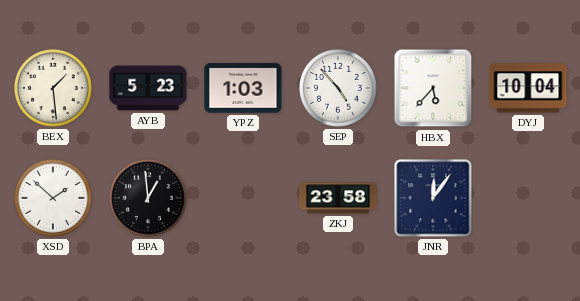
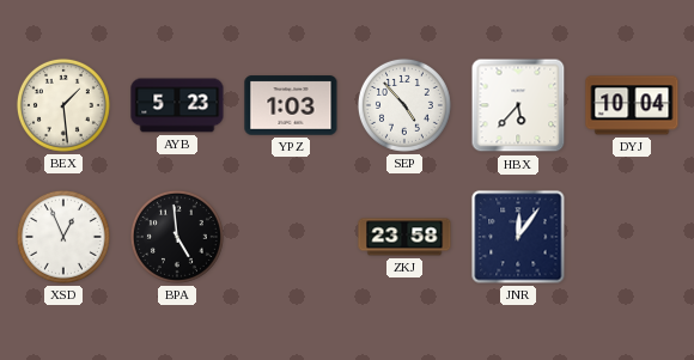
XSD: 1:52 -> 12:56 (63, 237)
BPA: 12:59 -> 4:59 (177, 237)
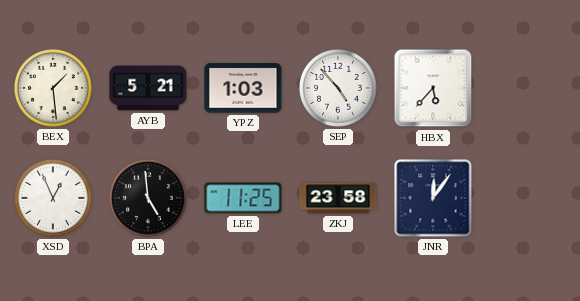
AYB: 5:23 -> 5:21 (148, 88)
DYJ: 10:04 -> none (632, 105)
LEE: none -> 11:25 (243, 198)
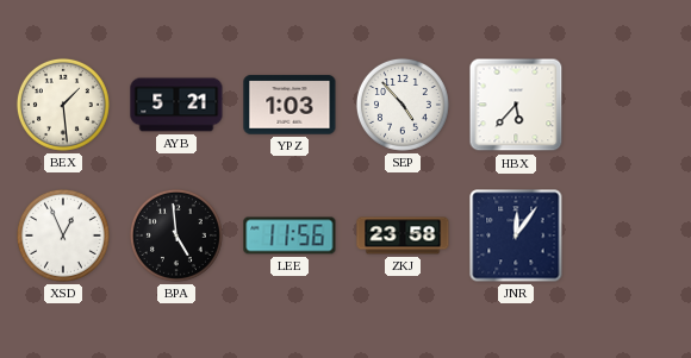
LEE: 11:25 -> 11:56 (290, 235)
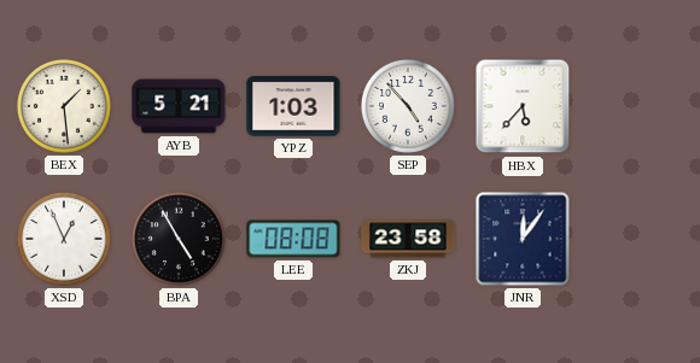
BPA: 4:59 -> 4:55 (179, 239)
LEE: 11:56 -> 08:08 (293, 239)
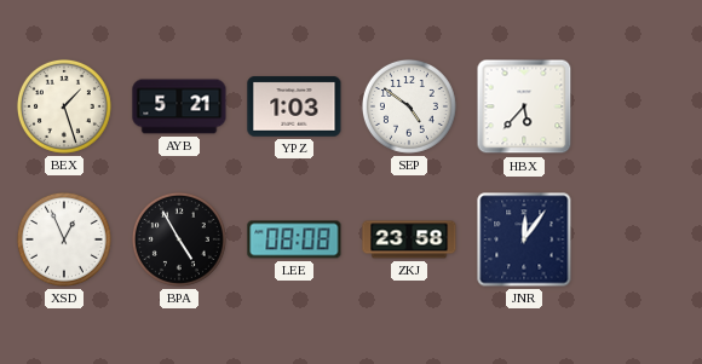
BEX: 1:29 -> 1:27 (64, 106)
SEP: 4:53 -> 4:51 (409, 106)
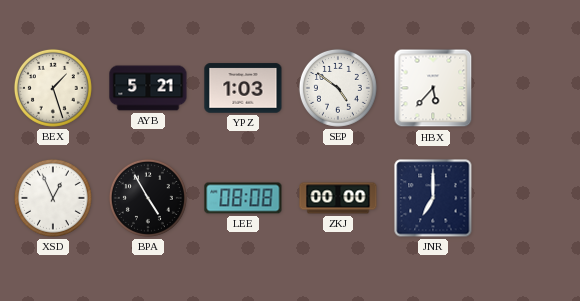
ZKJ: 23:58 -> 00:00 (338, 198)
JNR: 12:06 -> 7:00 (433, 198)
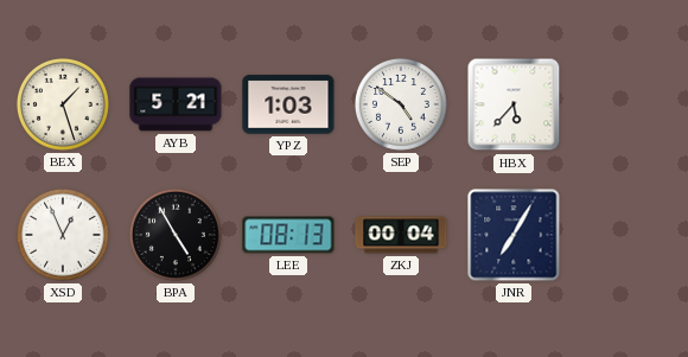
LEE: 08:08 -> 08:13 (288, 235)
ZKJ: 00:00 -> 00:04 (401, 235)
JNR: 7:00 -> 7:05 (514, 235)
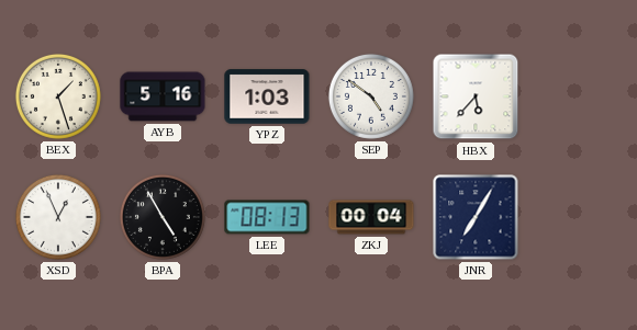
AYB: 5:21 -> 5:16 (163, 96)
